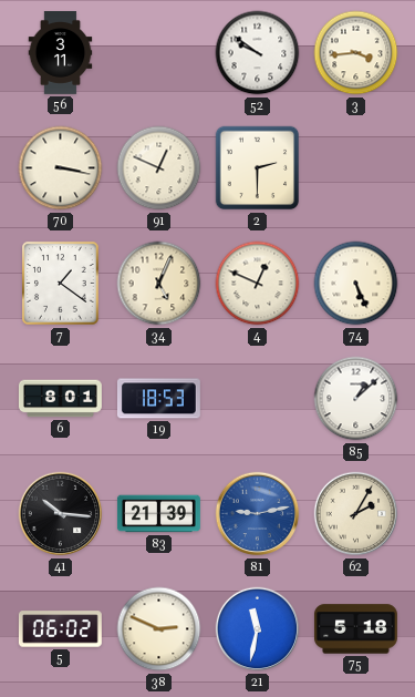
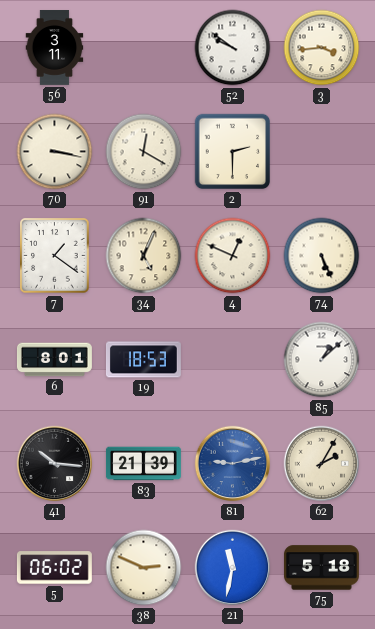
91: 12:49 -> 12:20 (144, 152)
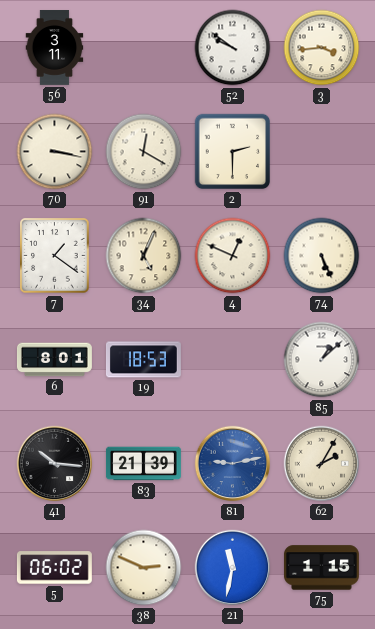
75: 5:18 -> 1:15 (321, 568)
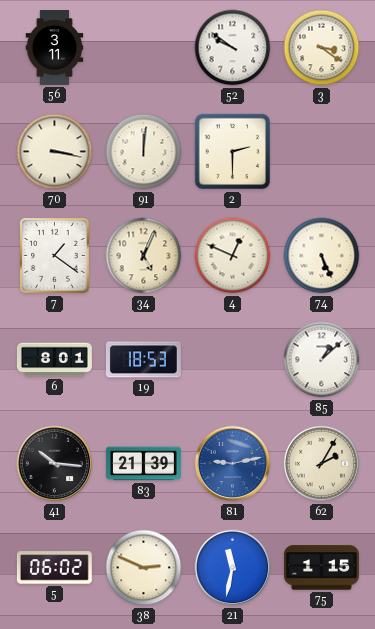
3: 3:44 -> 3:21 (322, 48)
91: 12:20 -> 12:01 (144, 152)
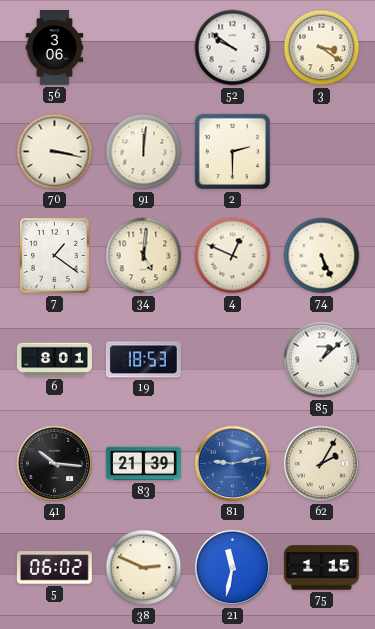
56: 3:11 -> 3:06 (55, 48)
34: 5:04 -> 5:01 (144, 256)
